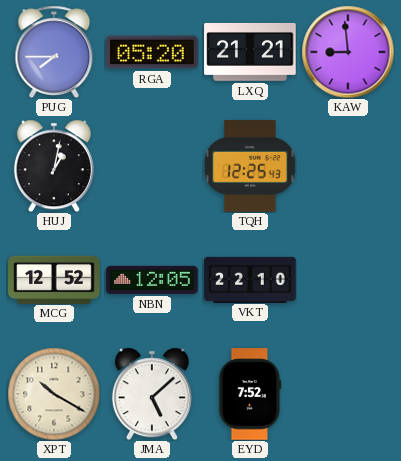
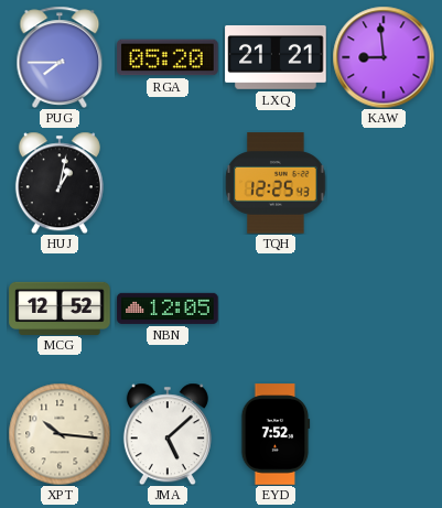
VKT: 22:10 -> none (250, 279)
XPT: 10:20 -> 10:16 (60, 434)
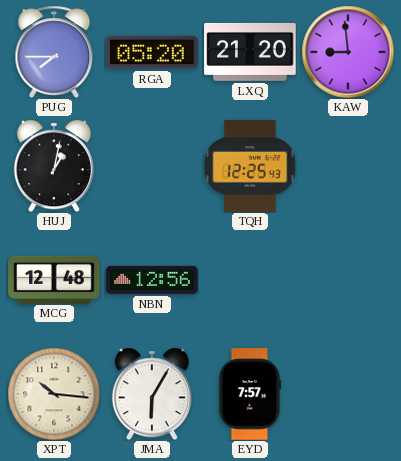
LXQ: 21:21 -> 21:20 (250, 52)
MCG: 12:52 -> 12:48 (54, 279)
NBN: 12:05 -> 12:56 (152, 280)
JMA: 5:08 -> 6:05 (152, 394)
EYD: 7:52 -> 7:57 (250, 394)
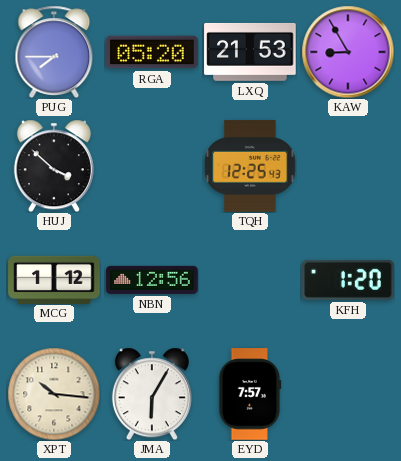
LXQ: 21:20 -> 21:53 (250, 52)
KAW: 8:59 -> 8:55 (348, 52)
HUJ: 1:02 -> 3:52 (54, 166)
MCG: 12:48 -> 1:12 (54, 279)
KFH: none -> 1:20 (348, 280)
